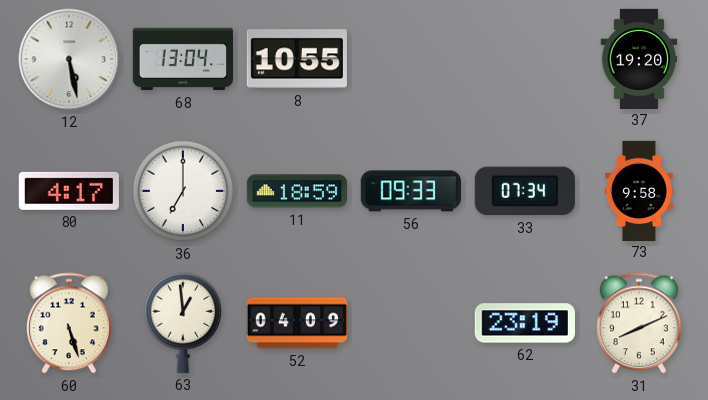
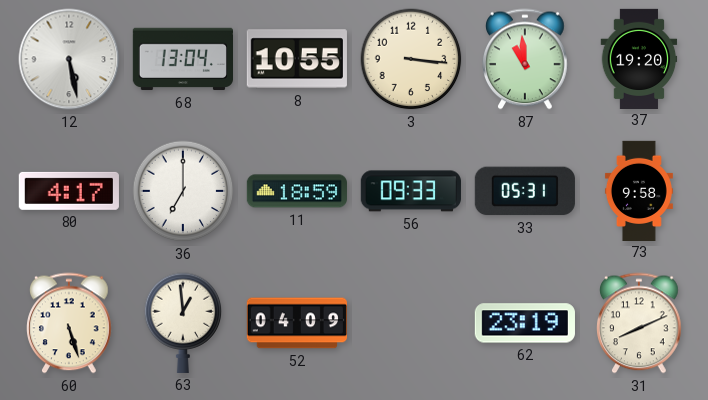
3: none -> 3:16 (411, 59)
87: none -> 10:59 (525, 59)
33: 07:34 -> 05:31 (525, 191)
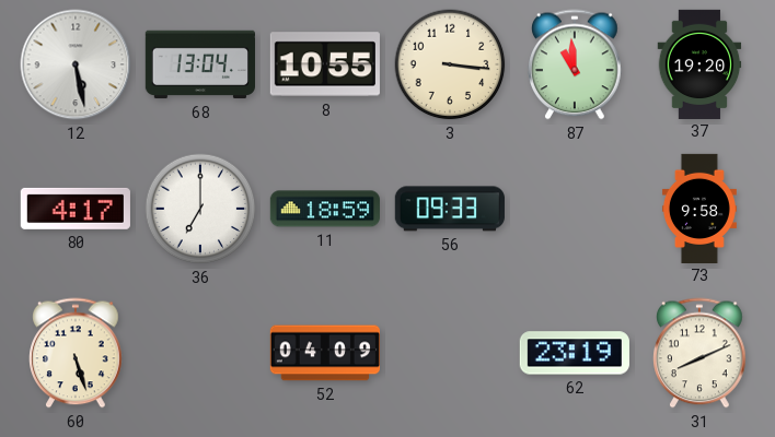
33: 05:31 -> none (525, 191)
63: 12:59 -> none (183, 323)
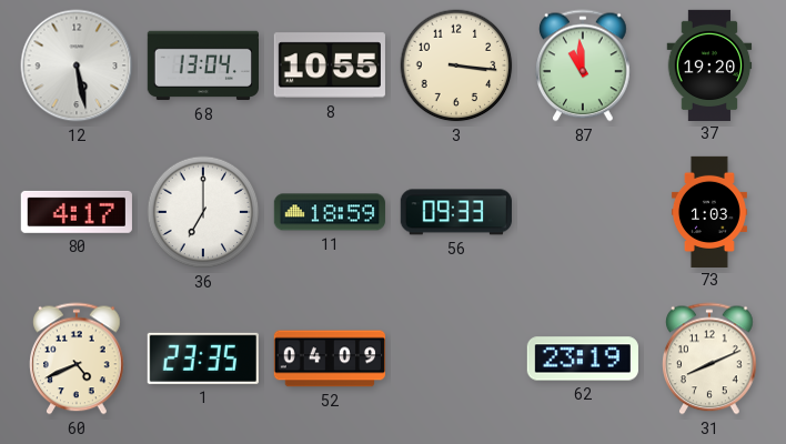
73: 9:58 -> 1:03 (709, 211)
60: 5:27 -> 4:41 (77, 359)
1: none -> 23:35 (203, 359)
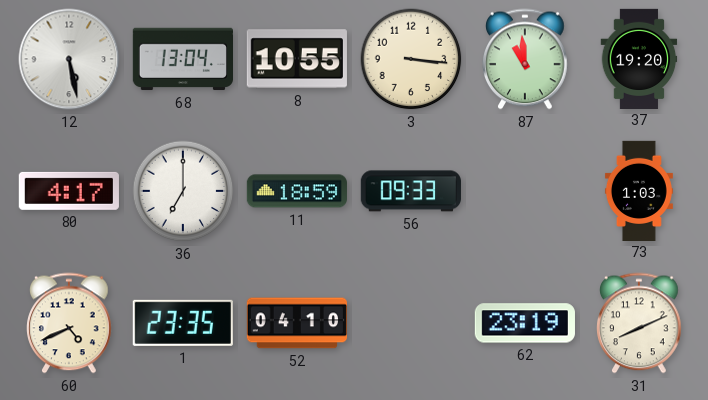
52: 04:09 -> 04:10 (297, 323)
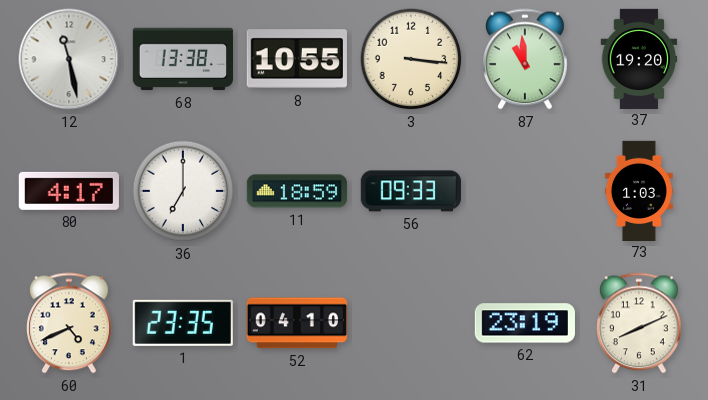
12: 5:28 -> 11:28 (69, 59)
68: 13:04 -> 13:38 (182, 59)
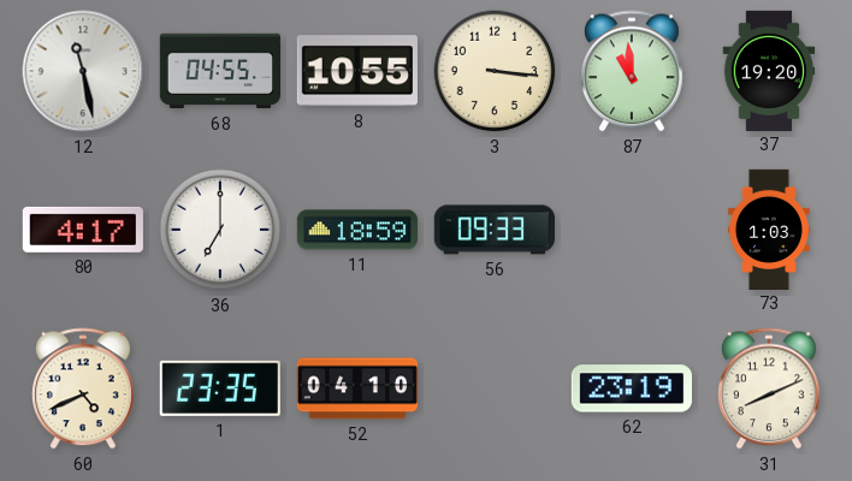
68: 13:38 -> 04:55 (219, 71)
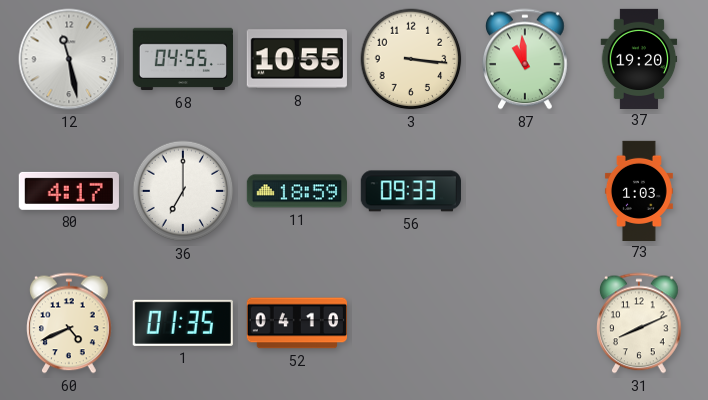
1: 23:35 -> 01:35 (183, 323)
62: 23:19 -> none (632, 388)
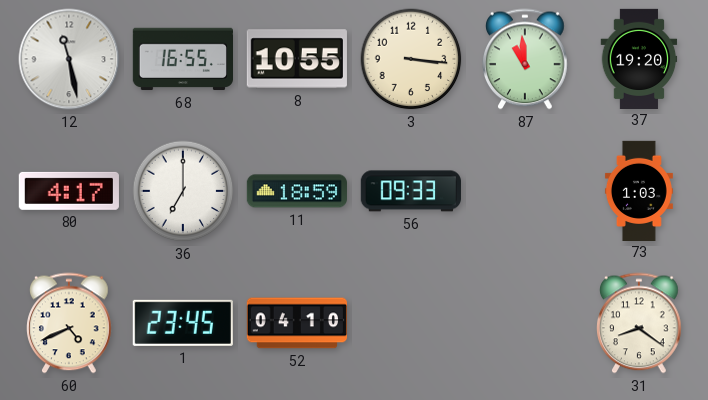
68: 04:55 -> 16:55 (182, 59)
1: 01:35 -> 23:45 (183, 323)
31: 8:11 -> 8:21 (639, 323)
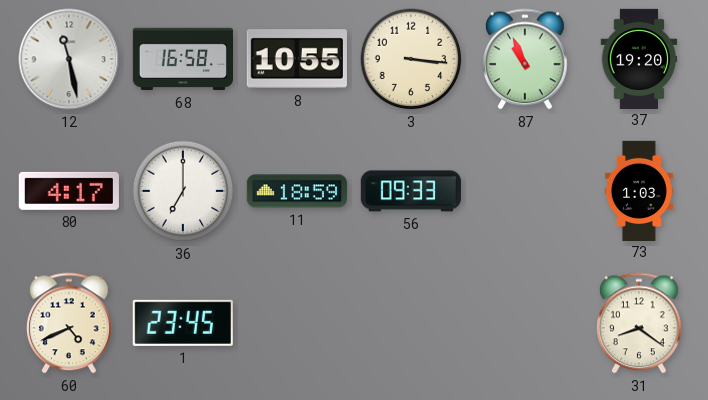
68: 16:55 -> 16:58 (182, 59)
87: 10:59 -> 10:56 (525, 59)
52: 04:10 -> none (297, 323)
